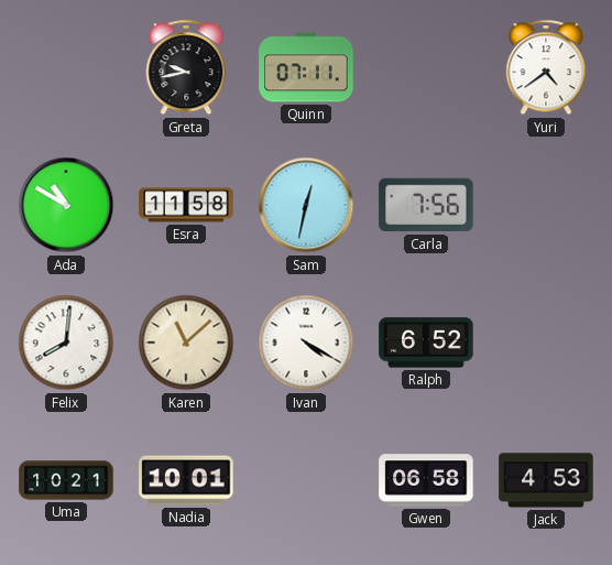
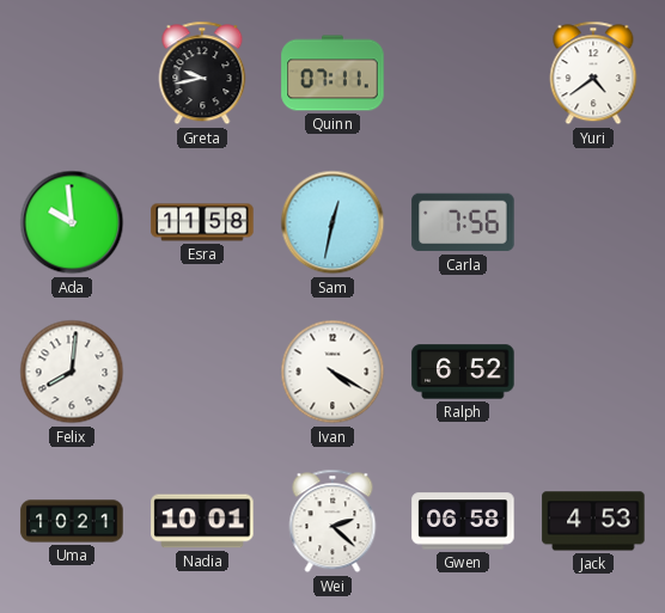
Ada: 10:50 -> 9:59 (72, 222)
Karen: 11:08 -> none (186, 343)
Wei: none -> 2:22 (332, 521)
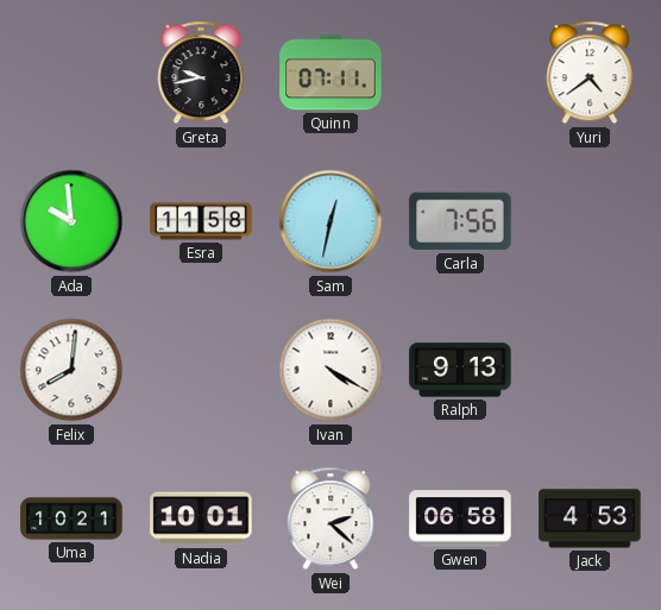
Ralph: 6:52 -> 9:13 (460, 370)
